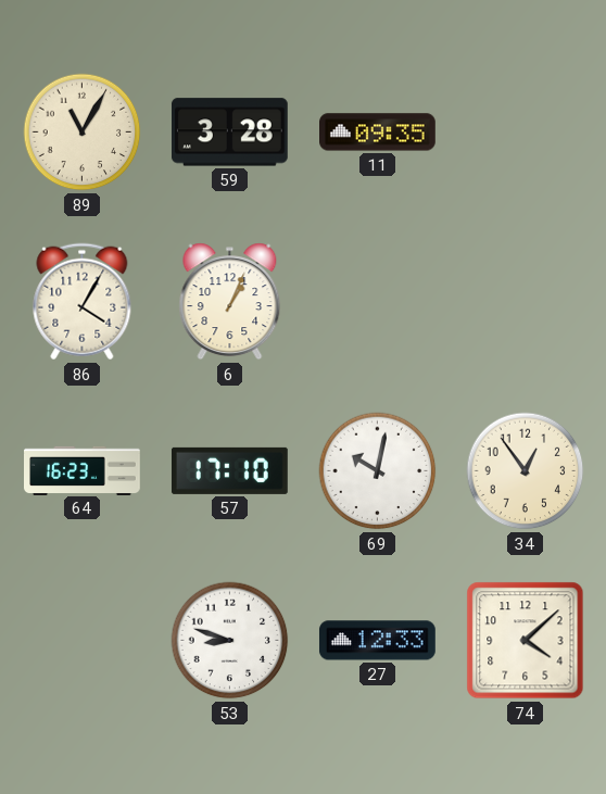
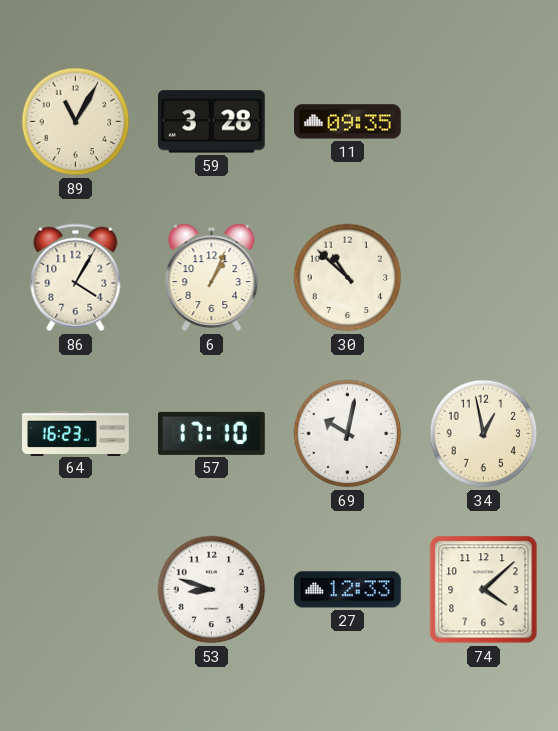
30: none -> 10:52 (348, 278)
34: 12:54 -> 12:58 (484, 434)
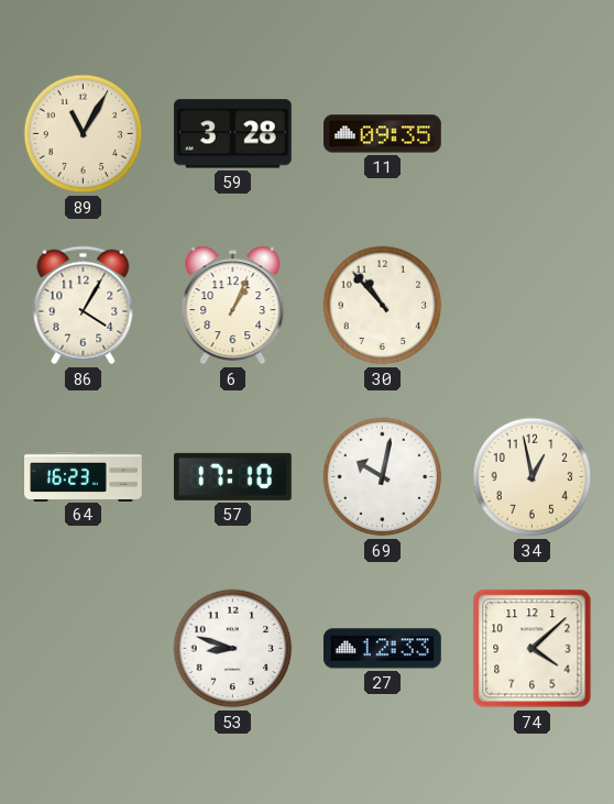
30: 10:52 -> 10:53 (383, 306)
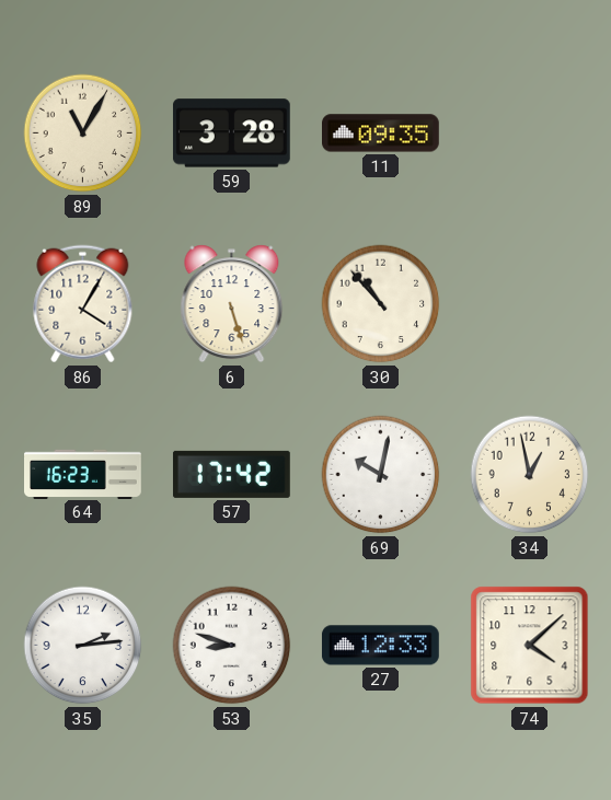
6: 1:04 -> 5:27 (232, 304)
57: 17:10 -> 17:42 (231, 474)
35: none -> 2:14 (83, 646)
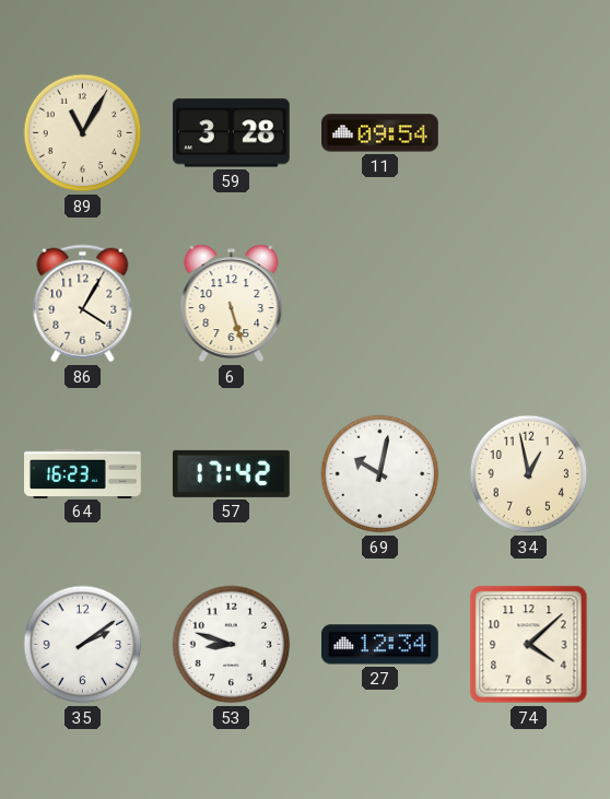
11: 09:35 -> 09:54 (380, 133)
30: 10:53 -> none (381, 304)
35: 2:14 -> 2:09 (83, 645)
27: 12:33 -> 12:34 (379, 645)
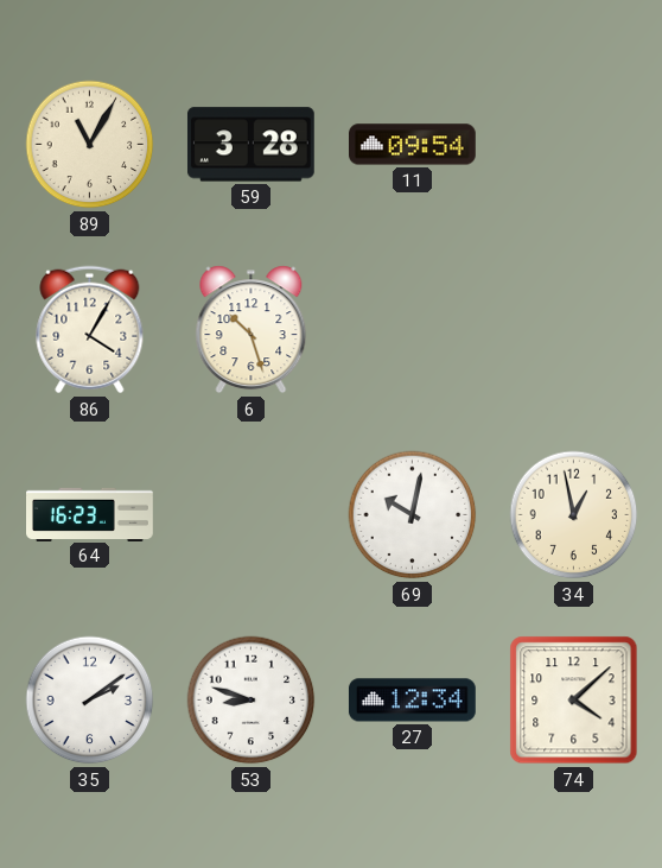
6: 5:27 -> 10:27 (252, 330)
57: 17:42 -> none (231, 473)
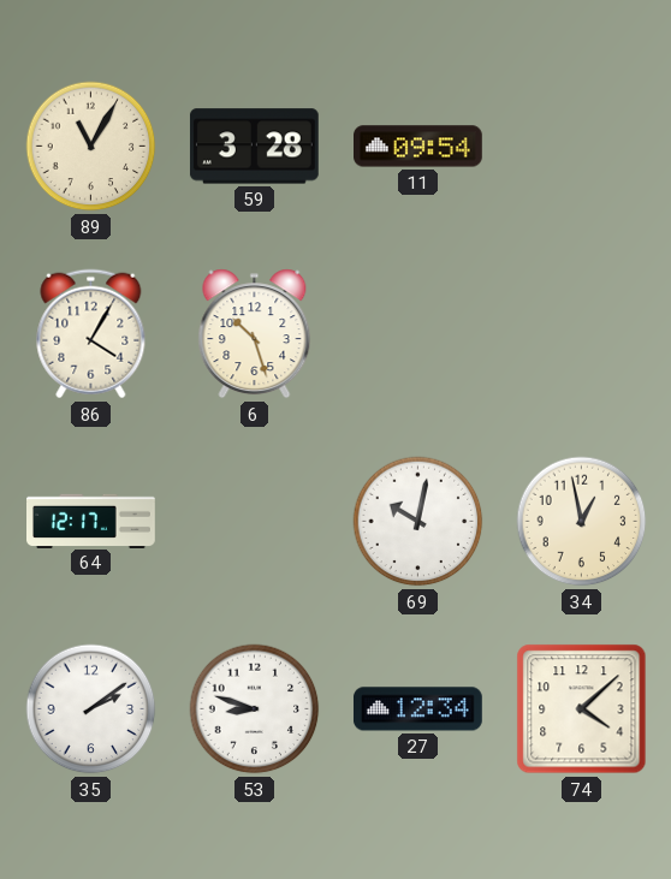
64: 16:23 -> 12:17 (91, 521)
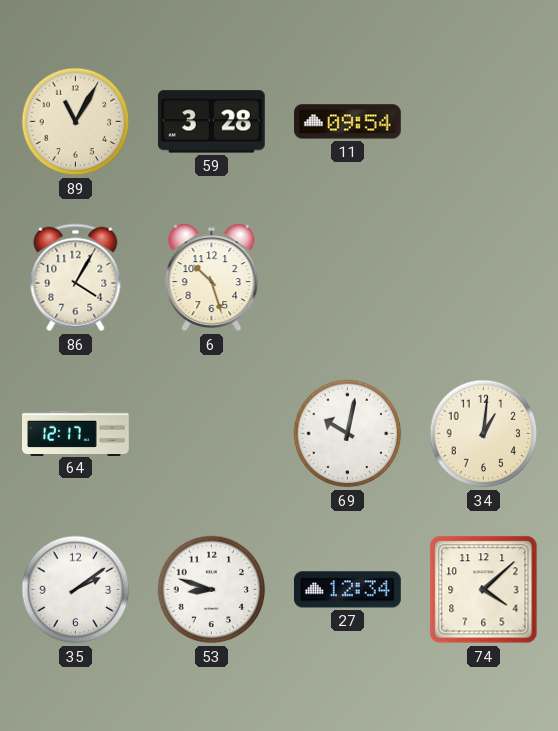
34: 12:58 -> 1:01 (484, 434)
